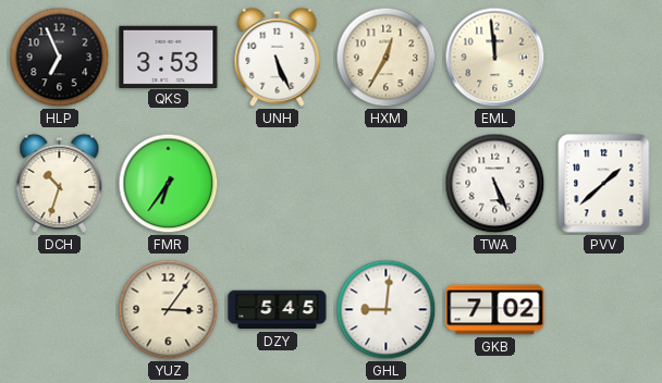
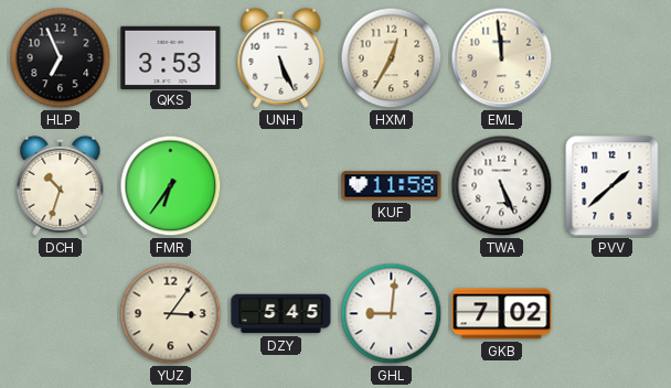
KUF: none -> 11:58 (392, 186)
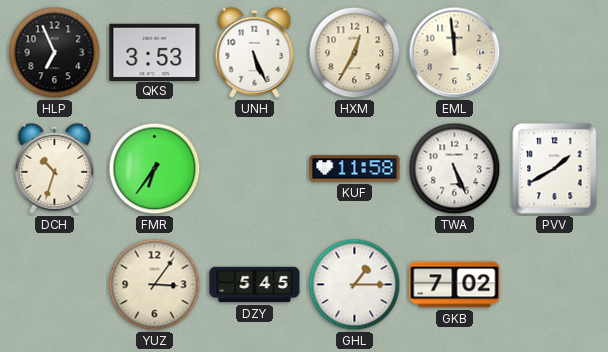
PVV: 1:38 -> 1:40 (555, 169)
GHL: 9:01 -> 1:15 (355, 285)
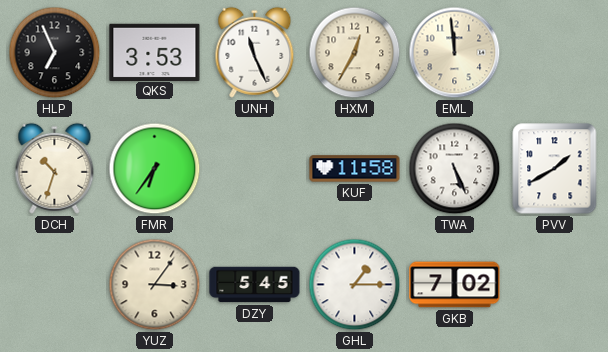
UNH: 5:26 -> 11:26 (255, 52)
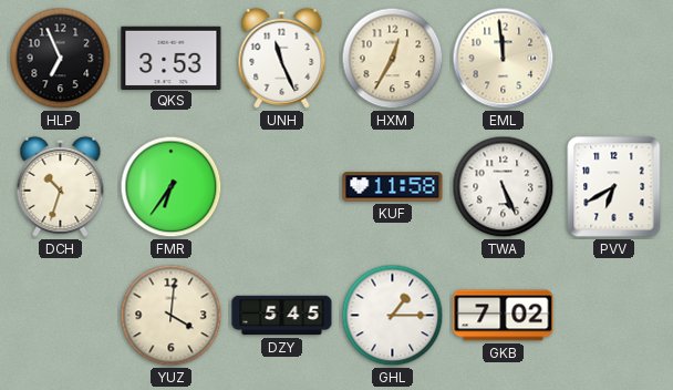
PVV: 1:40 -> 6:40 (614, 187)
YUZ: 3:06 -> 4:01 (172, 316)
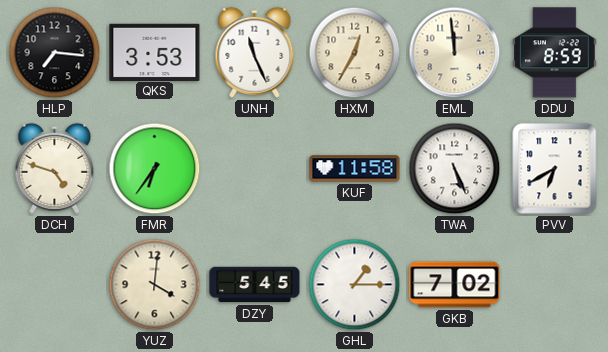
HLP: 6:56 -> 7:16 (55, 53)
DDU: none -> 8:59 (555, 53)
DCH: 10:33 -> 4:48 (55, 168)
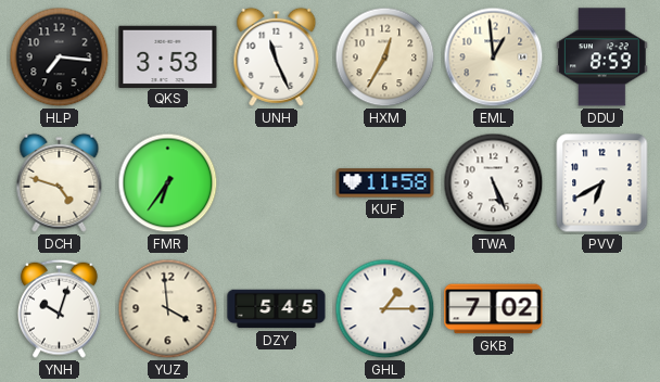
EML: 11:59 -> 12:59 (494, 58)
YNH: none -> 10:03 (59, 308)
YUZ: 4:01 -> 3:59 (168, 309)
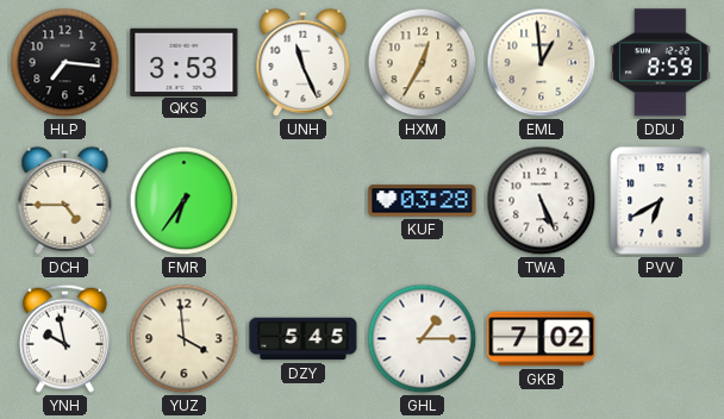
DCH: 4:48 -> 4:45 (65, 200)
KUF: 11:58 -> 03:28 (423, 201)
YNH: 10:03 -> 9:58 (64, 338)
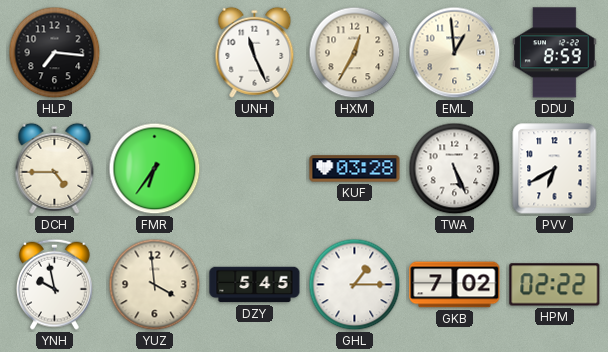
QKS: 3:53 -> none (185, 62)
HPM: none -> 02:22 (555, 285)
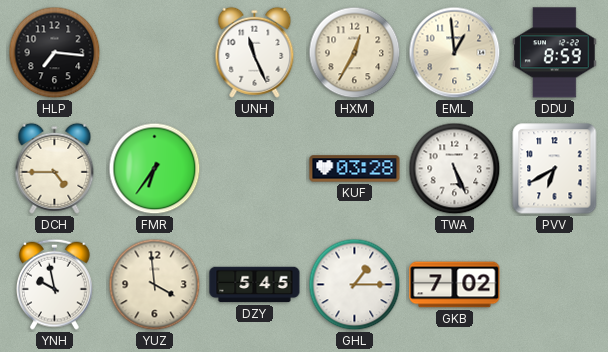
HPM: 02:22 -> none (555, 285)
